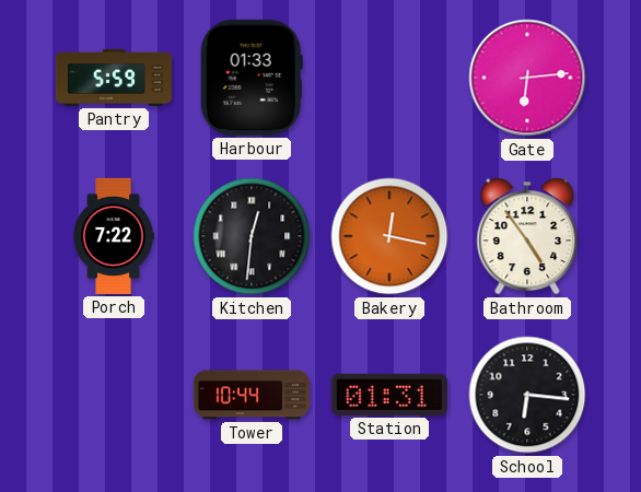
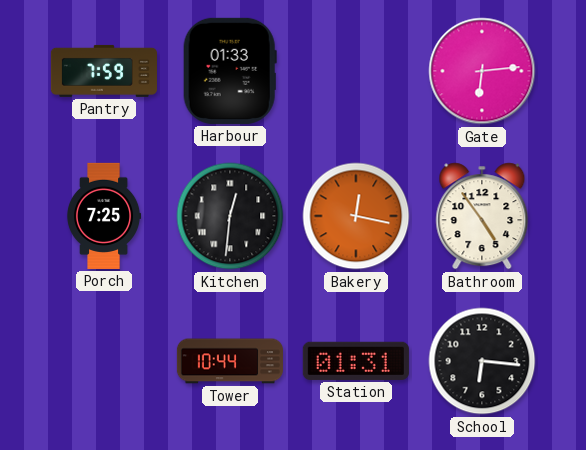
Pantry: 5:59 -> 7:59 (104, 71)
Porch: 7:22 -> 7:25 (104, 216)
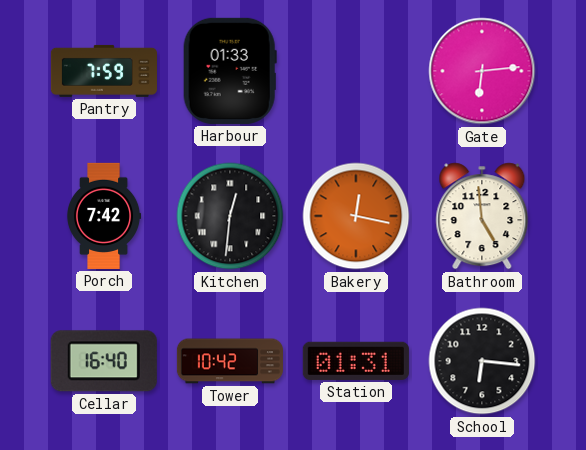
Porch: 7:25 -> 7:42 (104, 216)
Bathroom: 4:54 -> 4:59 (482, 216)
Cellar: none -> 16:40 (104, 361)
Tower: 10:44 -> 10:42 (230, 361)
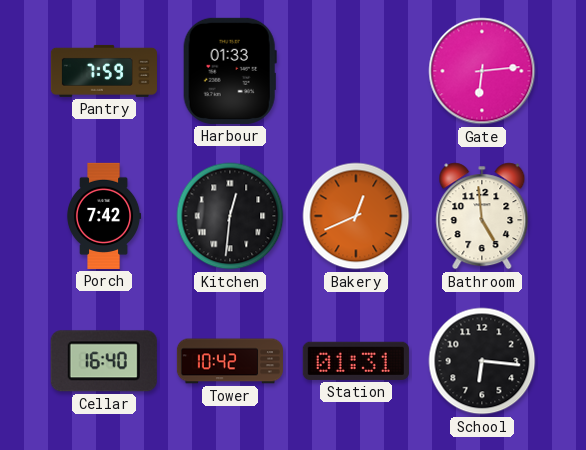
Bakery: 12:17 -> 12:41 (356, 216)
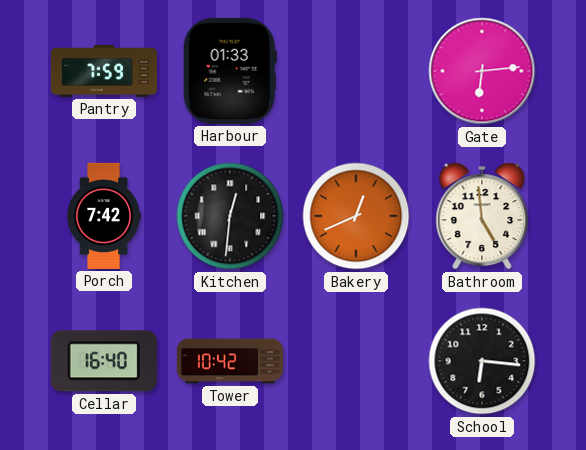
Station: 01:31 -> none (356, 361)
